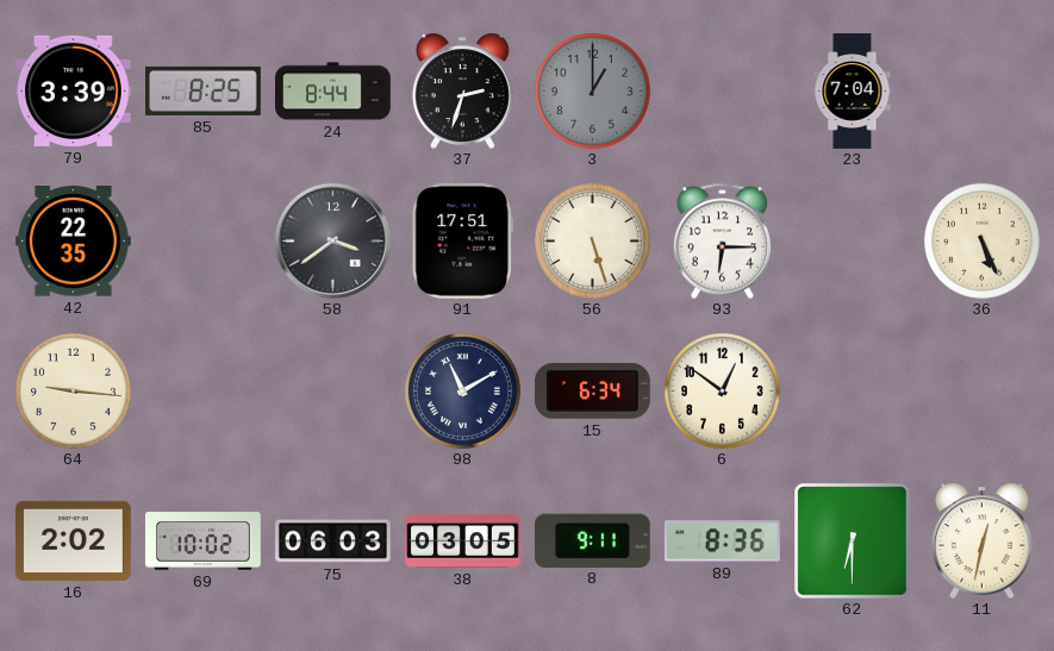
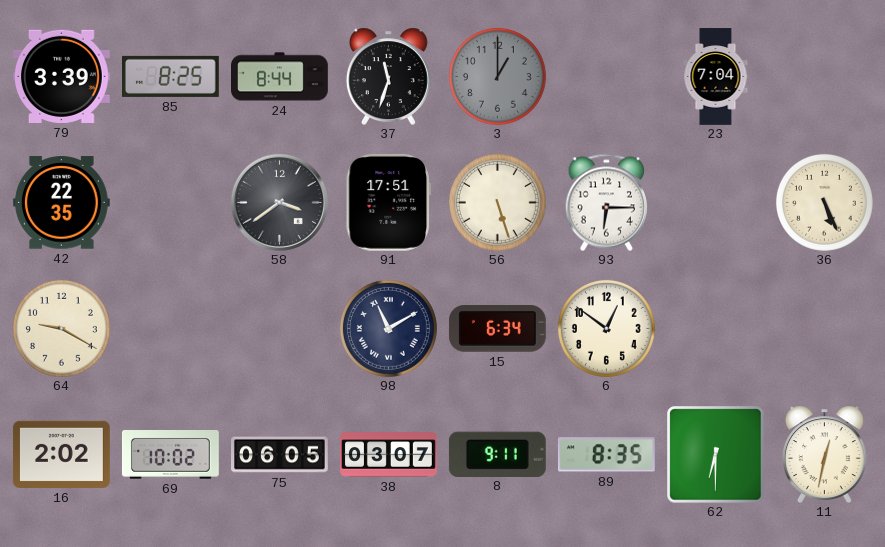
37: 2:33 -> 11:33 (388, 76)
64: 9:16 -> 9:20 (61, 328)
75: 06:03 -> 06:05 (280, 455)
38: 03:05 -> 03:07 (389, 455)
89: 8:36 -> 8:35 (606, 455)
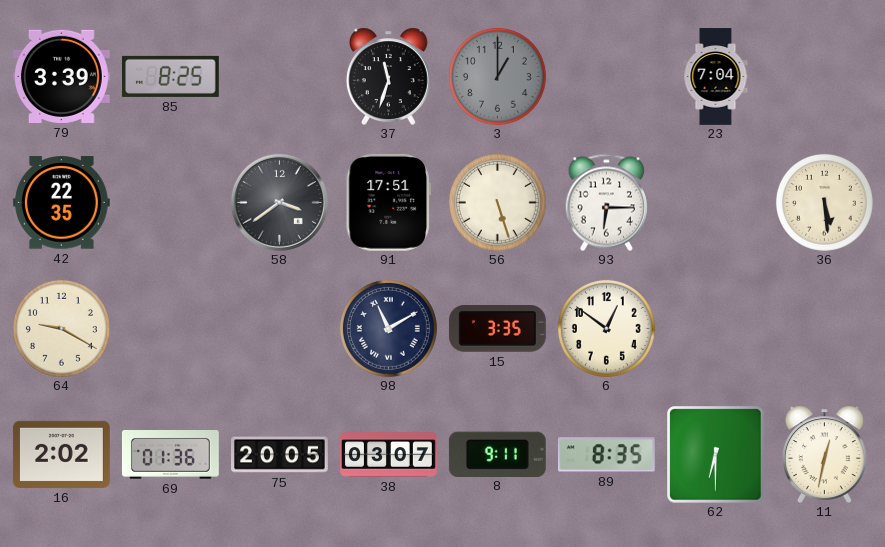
24: 8:44 -> none (280, 77)
36: 5:26 -> 5:29 (824, 202)
15: 6:34 -> 3:35 (497, 329)
69: 10:02 -> 01:36 (170, 455)
75: 06:05 -> 20:05 (280, 455)
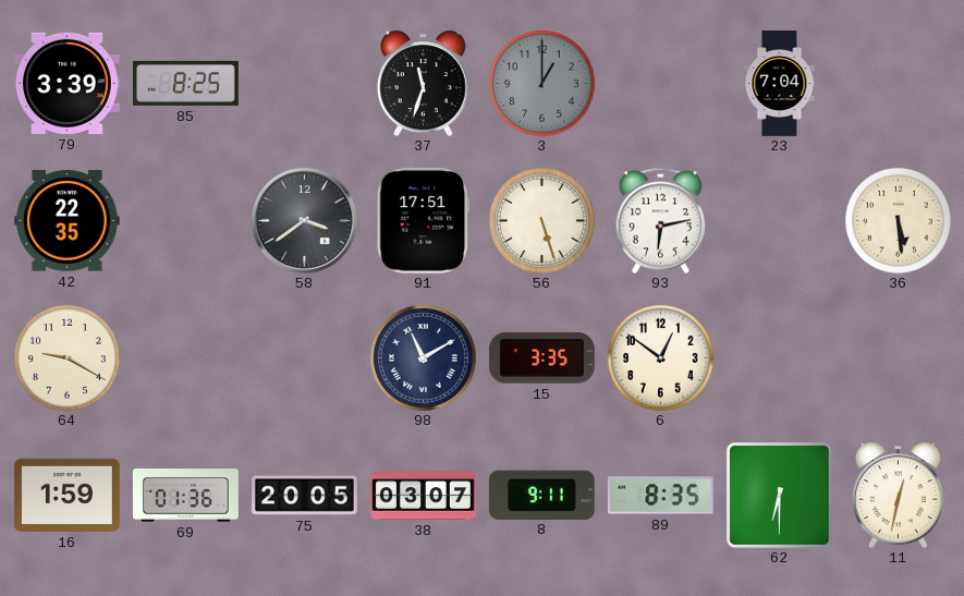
93: 6:15 -> 6:13 (660, 220)
16: 2:02 -> 1:59 (68, 495)
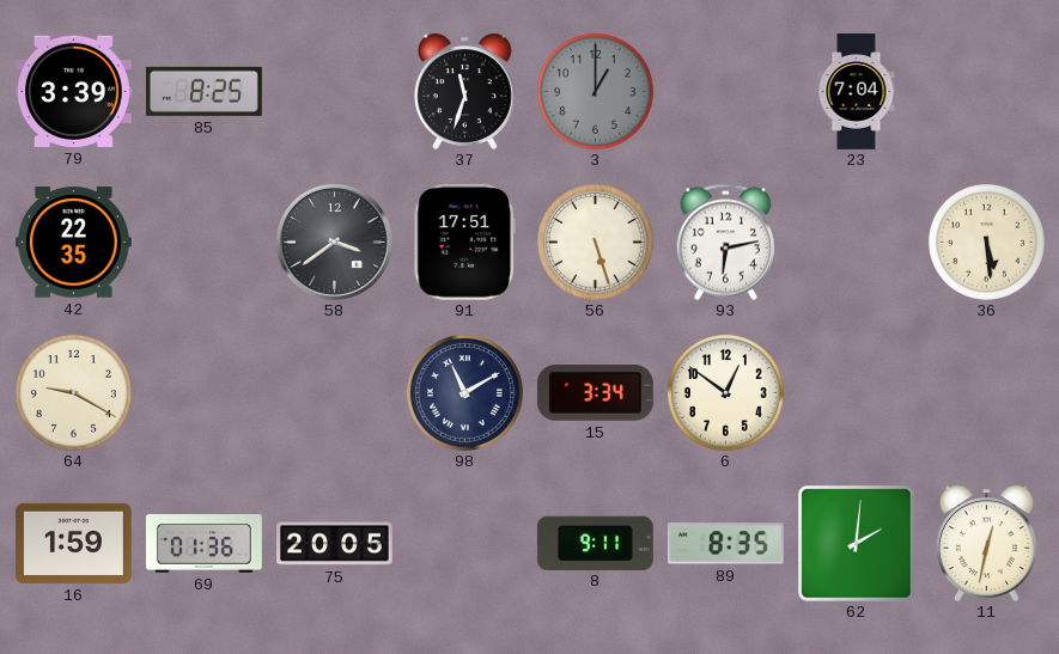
15: 3:35 -> 3:34 (595, 393)
38: 03:07 -> none (424, 496)
62: 6:30 -> 2:01 (856, 543)
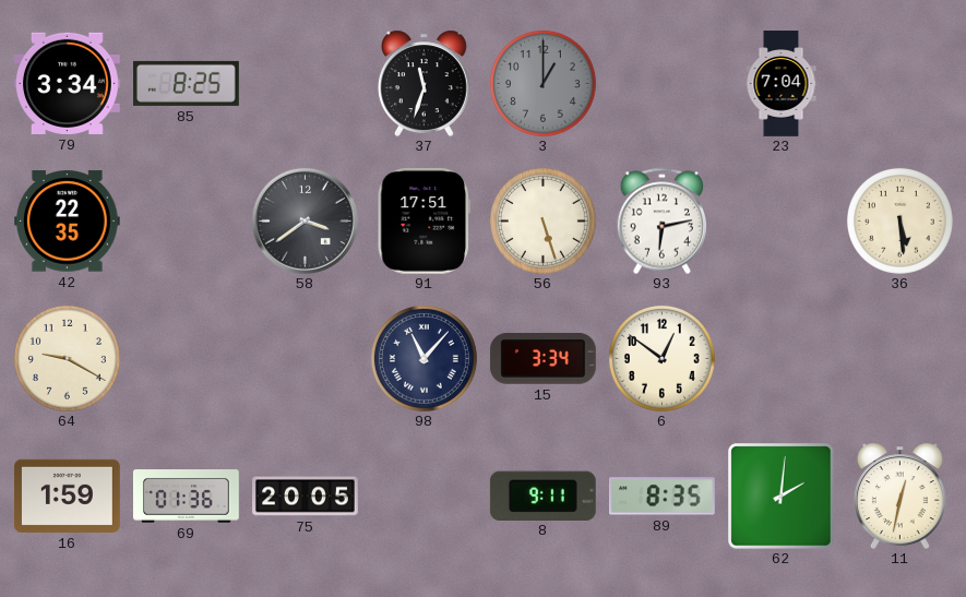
79: 3:39 -> 3:34 (67, 83)
98: 11:10 -> 11:07 (424, 358)
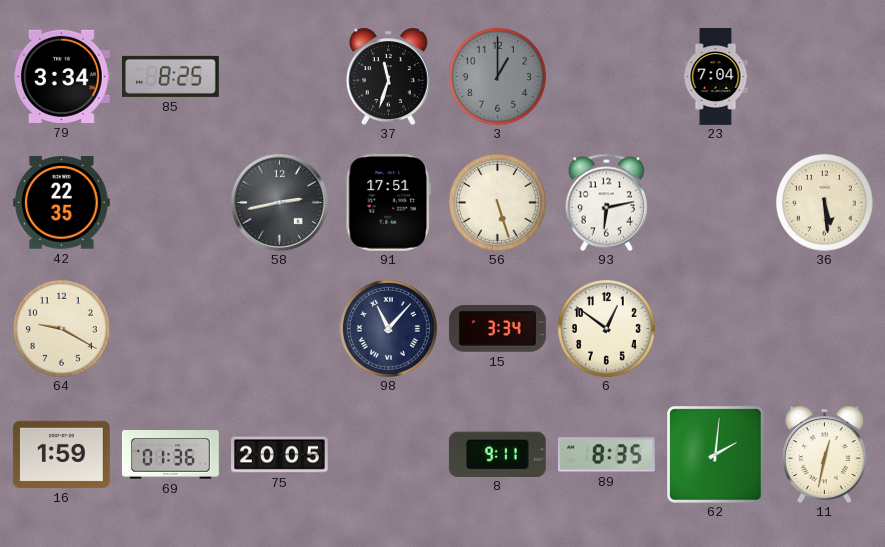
58: 3:39 -> 2:43 (279, 202)
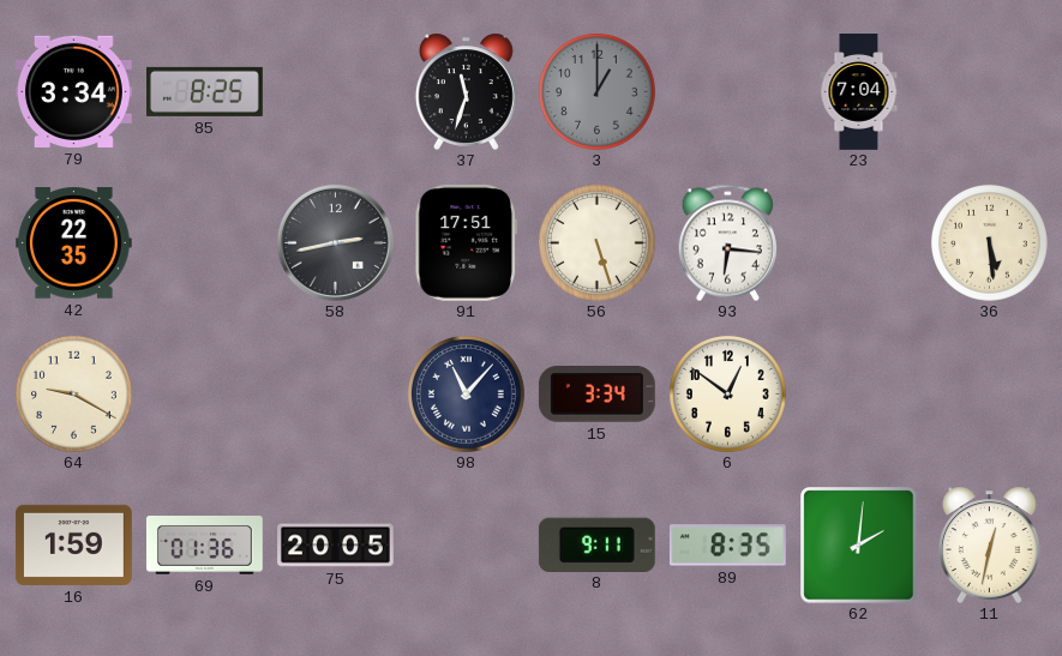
93: 6:13 -> 6:16 (727, 242)
